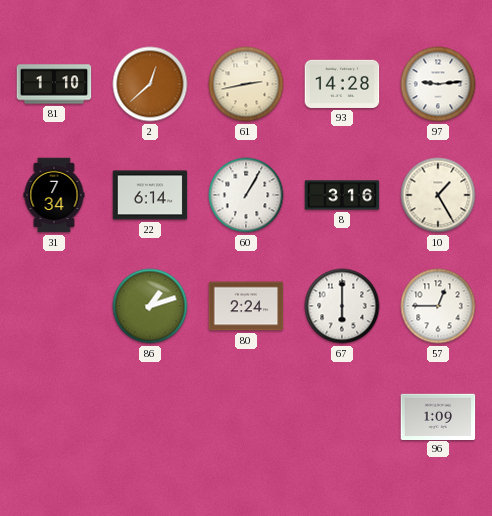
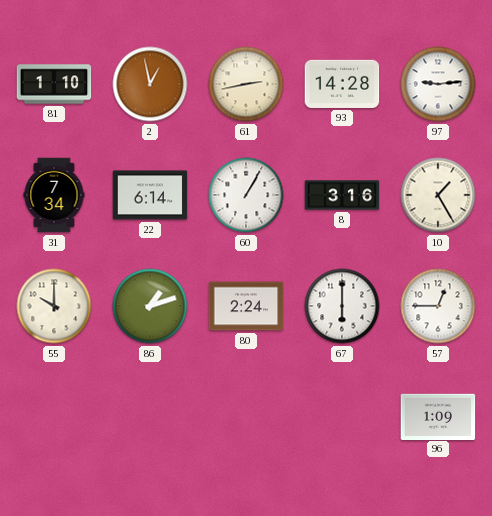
2: 12:38 -> 12:58 (150, 84)
55: none -> 10:00 (54, 306)
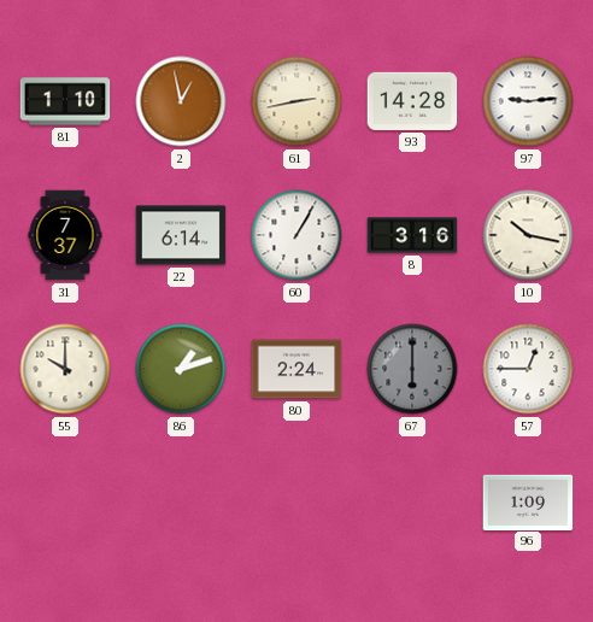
31: 7:34 -> 7:37 (65, 235)
10: 1:25 -> 10:17 (528, 235)
67 dial: white -> grey (412, 369)
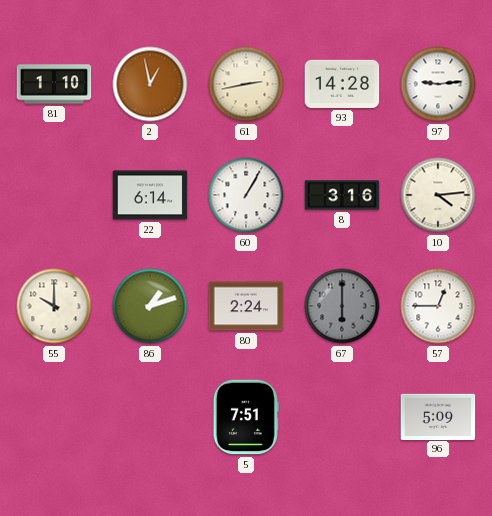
31: 7:37 -> none (65, 235)
10: 10:17 -> 4:14 (438, 195)
5: none -> 7:51 (246, 417)
96: 1:09 -> 5:09 (438, 416)
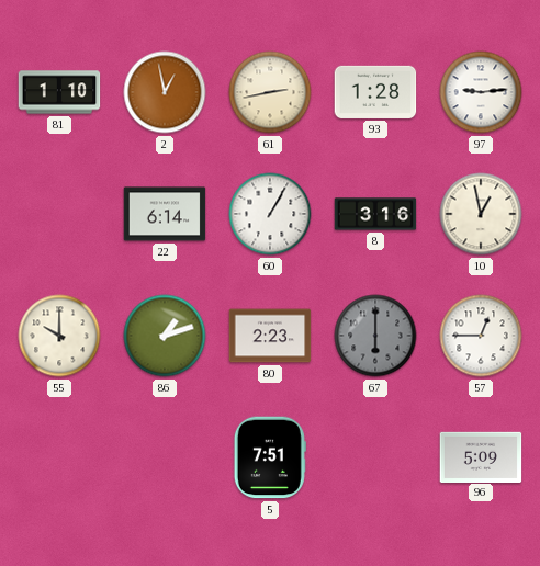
93: 14:28 -> 1:28 (375, 92)
10: 4:14 -> 12:58 (481, 214)
80: 2:24 -> 2:23 (270, 336)
